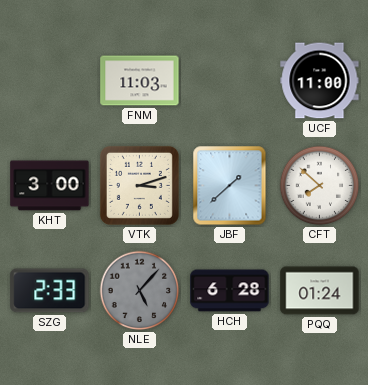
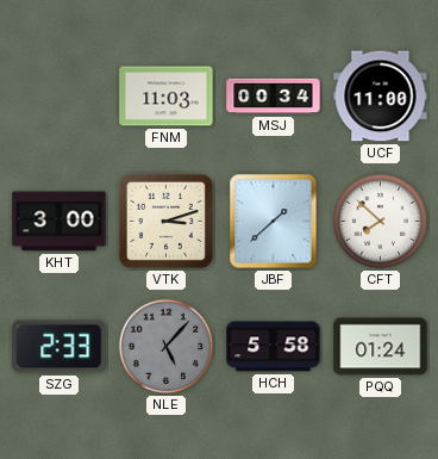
MSJ: none -> 00:34 (274, 97)
HCH: 6:28 -> 5:58 (274, 347)
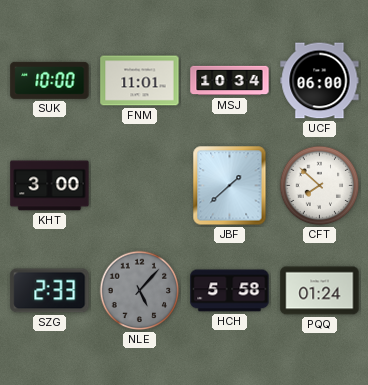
SUK: none -> 10:00 (50, 80)
FNM: 11:03 -> 11:01 (140, 81)
MSJ: 00:34 -> 10:34 (230, 81)
UCF: 11:00 -> 06:00 (320, 81)
VTK: 3:12 -> none (165, 221)
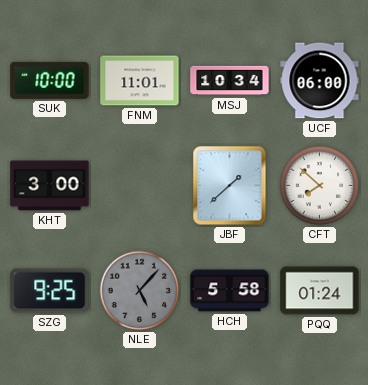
SZG: 2:33 -> 9:25 (50, 291)
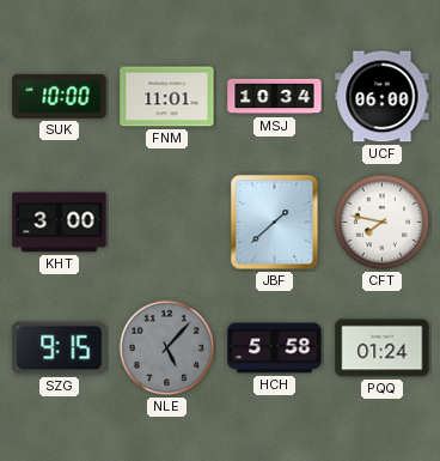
CFT: 7:52 -> 7:47 (383, 223)
SZG: 9:25 -> 9:15 (60, 348)
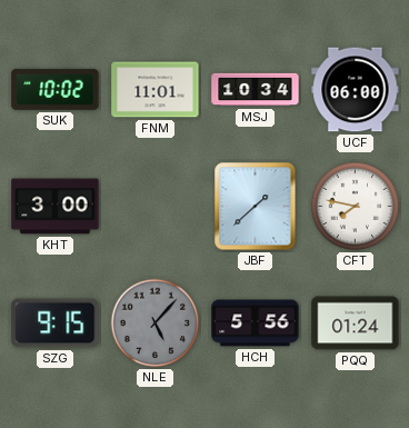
SUK: 10:00 -> 10:02 (56, 89)
HCH: 5:58 -> 5:56 (256, 324)
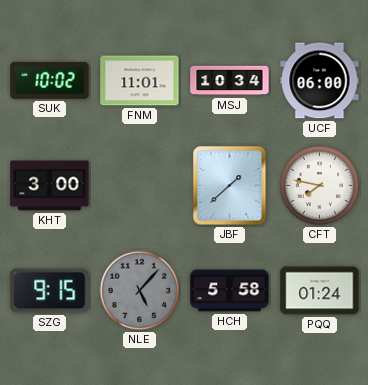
HCH: 5:56 -> 5:58 (230, 291)
